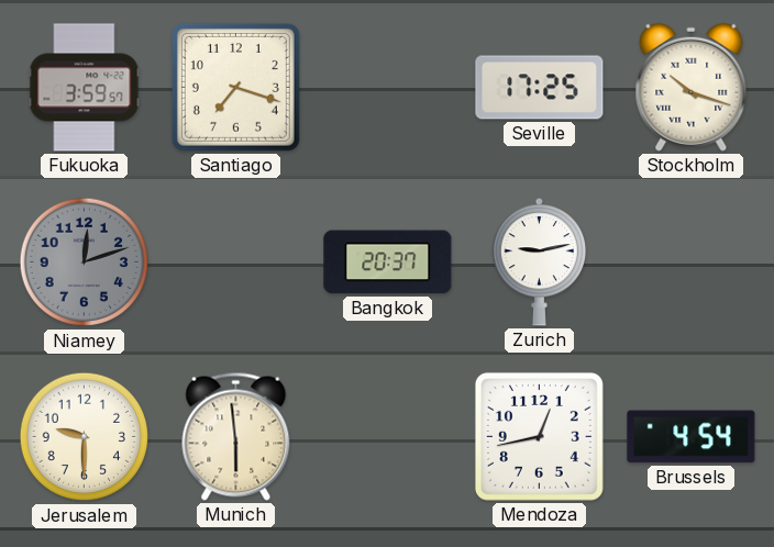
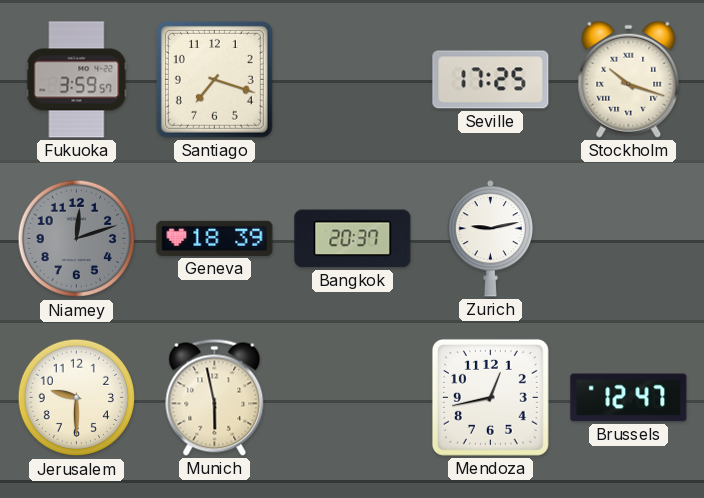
Geneva: none -> 18:39 (215, 238)
Munich: 5:59 -> 5:58 (215, 397)
Brussels: 4:54 -> 12:47 (629, 398)
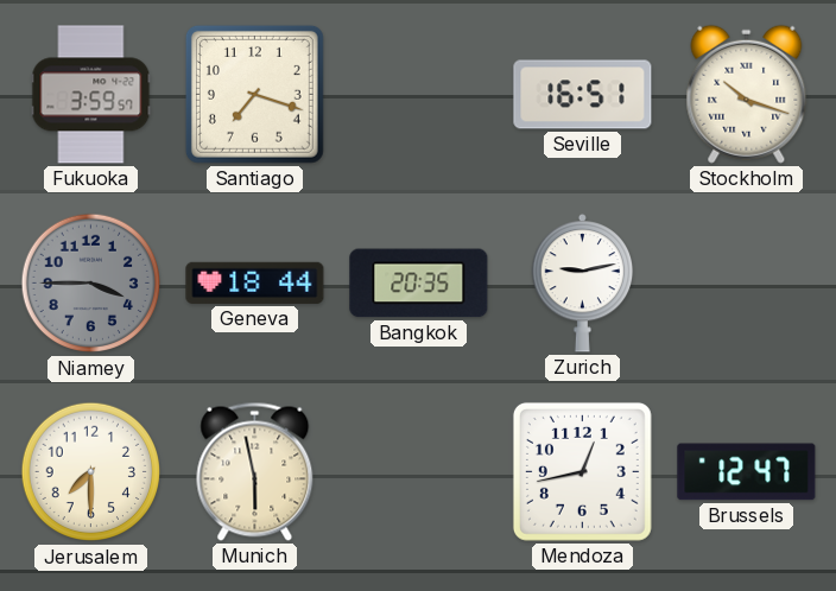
Seville: 17:25 -> 16:51 (583, 95)
Niamey: 12:12 -> 3:45 (91, 284)
Geneva: 18:39 -> 18:44 (255, 282)
Bangkok: 20:37 -> 20:35 (419, 284)
Jerusalem: 9:30 -> 7:30 (91, 472)
